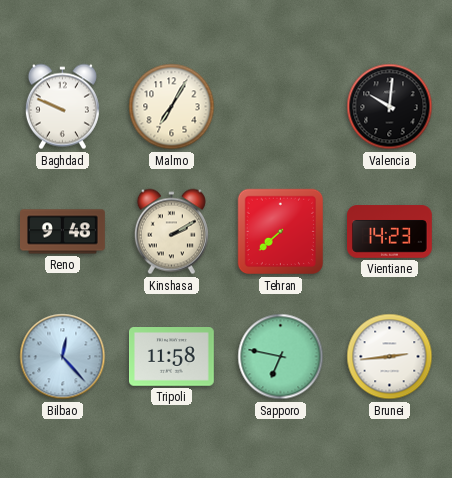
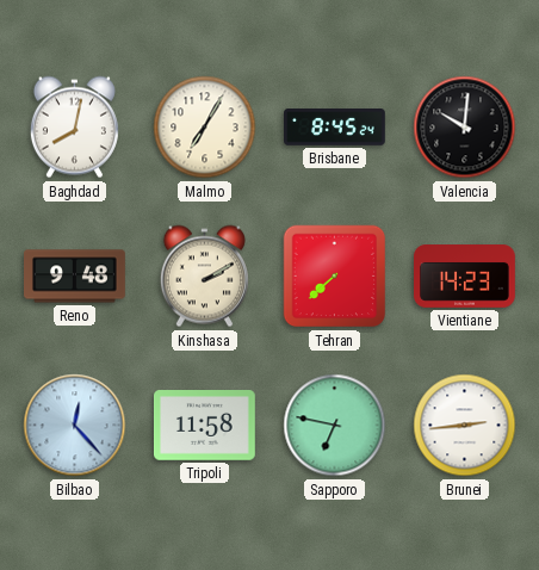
Baghdad: 9:49 -> 8:02 (74, 128)
Brisbane: none -> 8:45 (335, 128)
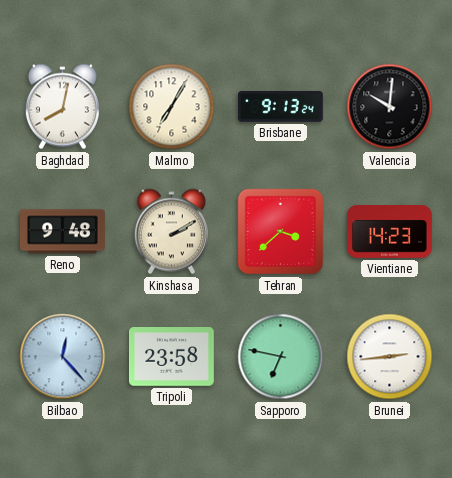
Brisbane: 8:45 -> 9:13 (281, 107)
Tehran: 7:38 -> 3:38 (281, 232)
Tripoli: 11:58 -> 23:58 (172, 357)
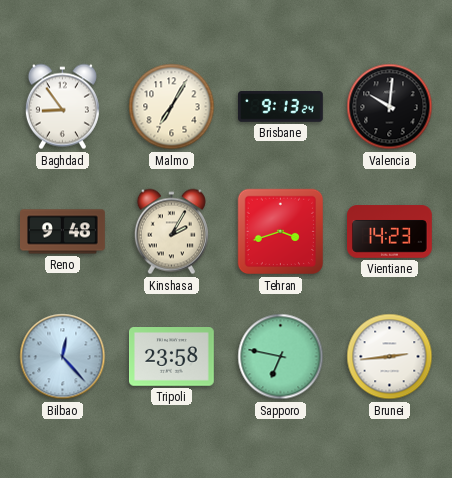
Baghdad: 8:02 -> 8:54 (62, 107)
Kinshasa: 2:10 -> 2:05 (171, 232)
Tehran: 3:38 -> 3:42 (281, 232)
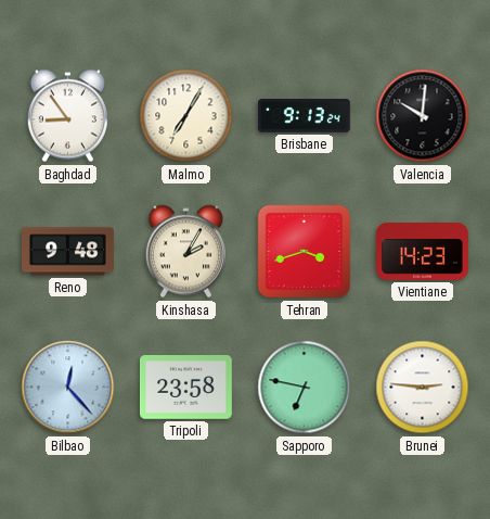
Brunei: 2:44 -> 2:46 (423, 388)
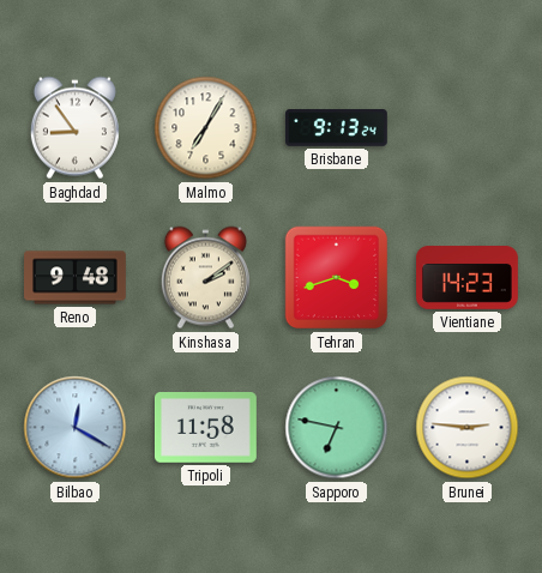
Valencia: 10:01 -> none (423, 116)
Kinshasa: 2:05 -> 2:09 (205, 278)
Bilbao: 12:23 -> 12:20 (76, 428)
Tripoli: 23:58 -> 11:58 (206, 428)
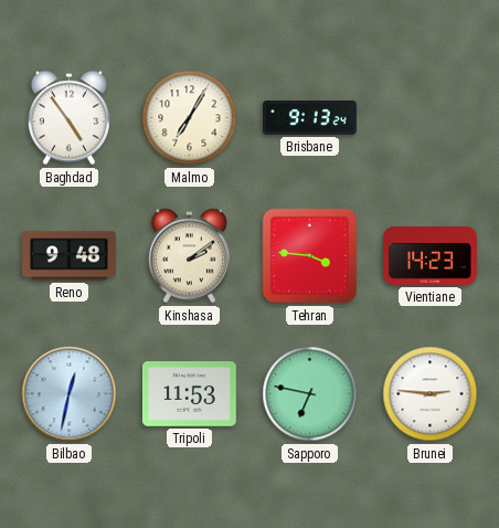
Baghdad: 8:54 -> 4:54 (68, 118)
Tehran: 3:42 -> 3:46 (310, 256)
Bilbao: 12:20 -> 12:32 (70, 394)
Tripoli: 11:58 -> 11:53 (190, 394)
